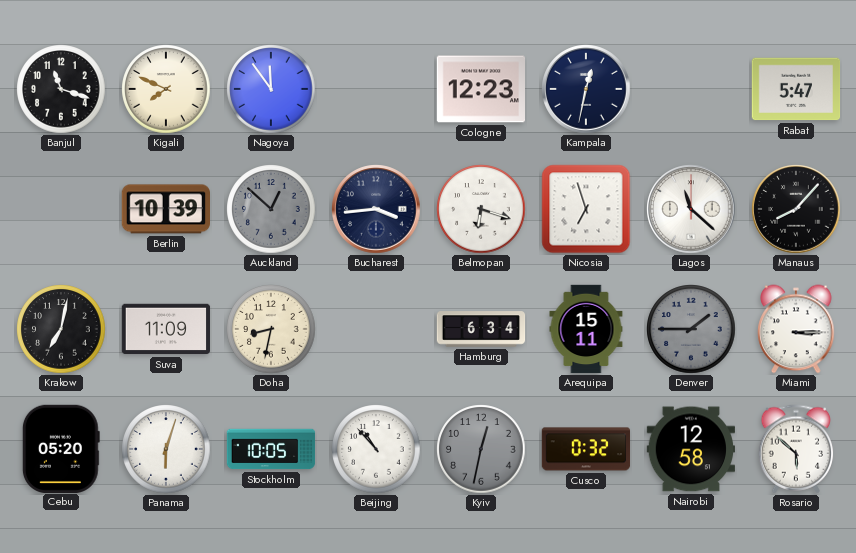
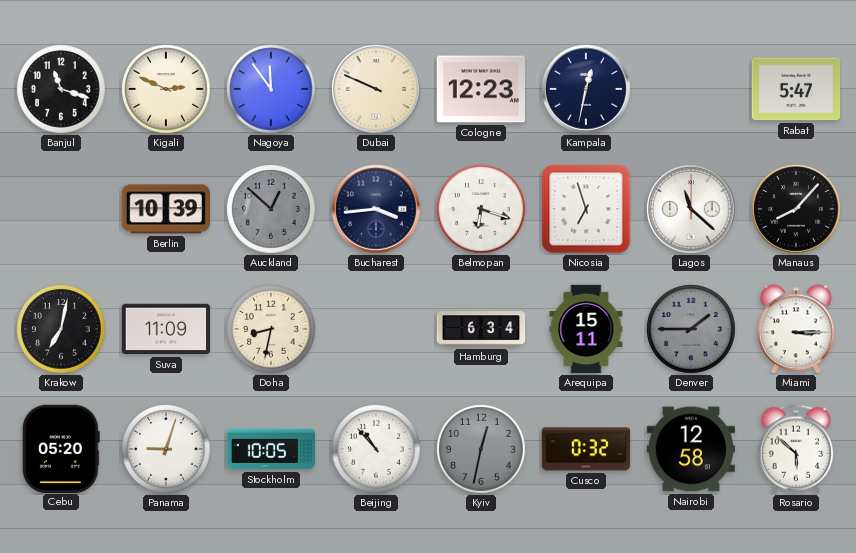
Kigali: 7:49 -> 2:49 (166, 89)
Dubai: none -> 9:49 (376, 89)
Panama: 6:03 -> 9:03 (166, 449)
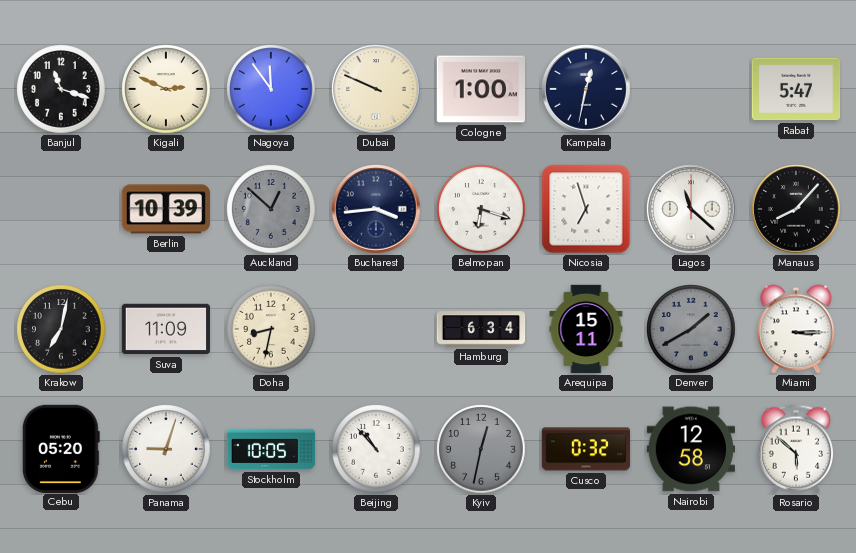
Cologne: 12:23 -> 1:00 (480, 89)
Denver: 1:45 -> 1:40 (691, 329)
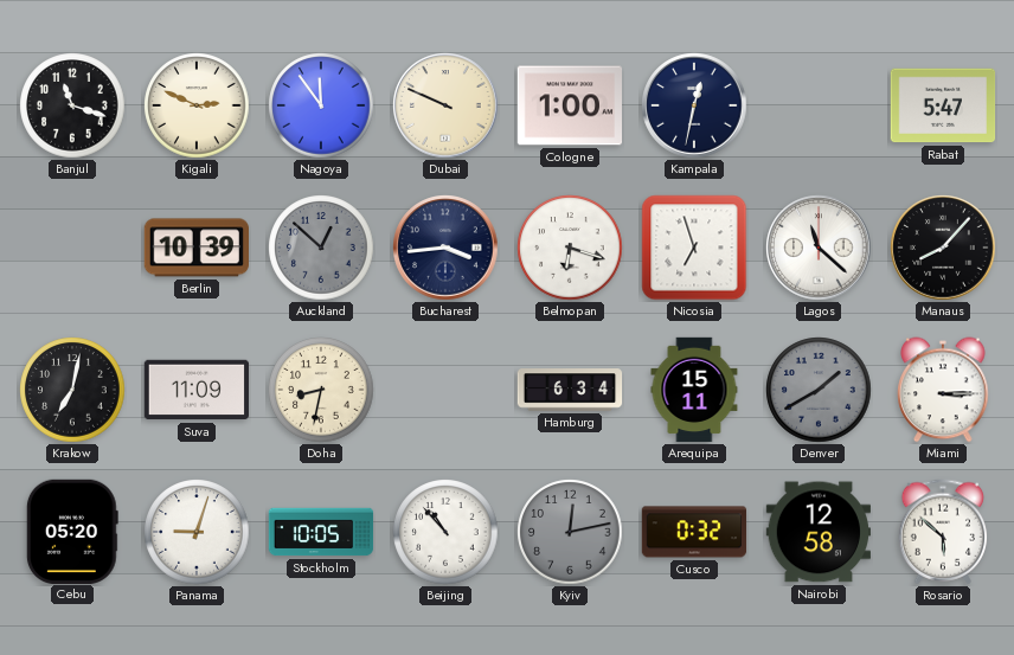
Kyiv: 12:32 -> 12:13 (570, 532)
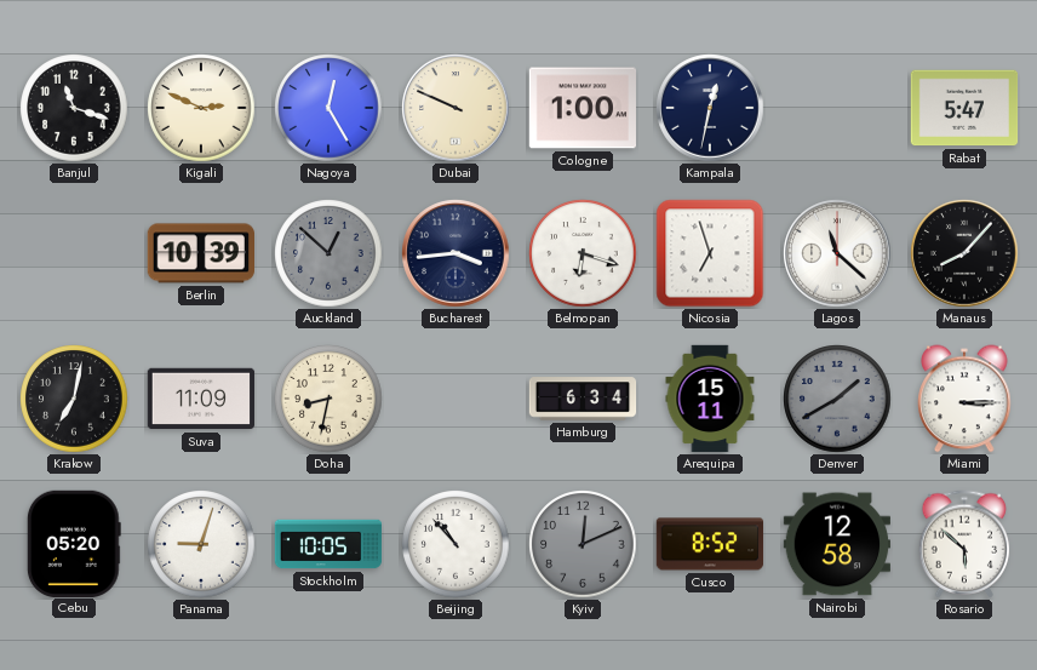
Nagoya: 11:54 -> 12:25 (328, 108)
Kyiv: 12:13 -> 12:11 (583, 544)
Cusco: 0:32 -> 8:52 (710, 544)
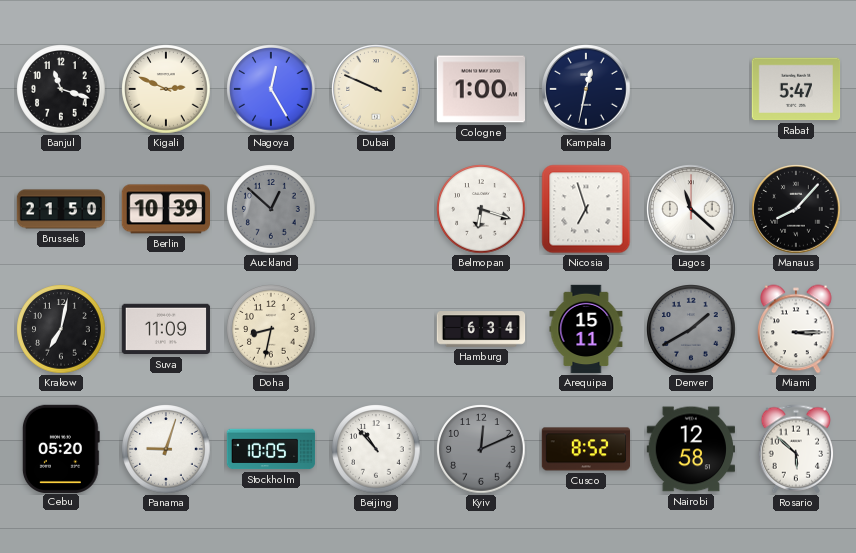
Brussels: none -> 21:50 (61, 209)
Bucharest: 3:44 -> none (456, 253)
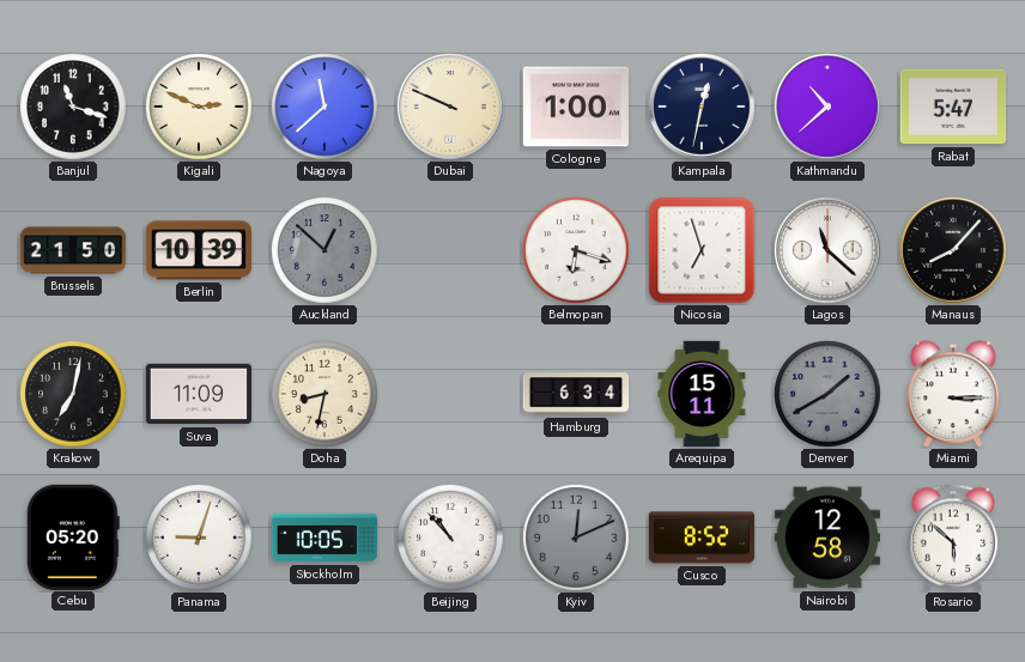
Nagoya: 12:25 -> 11:38 (325, 107)
Kathmandu: none -> 10:38 (827, 107)
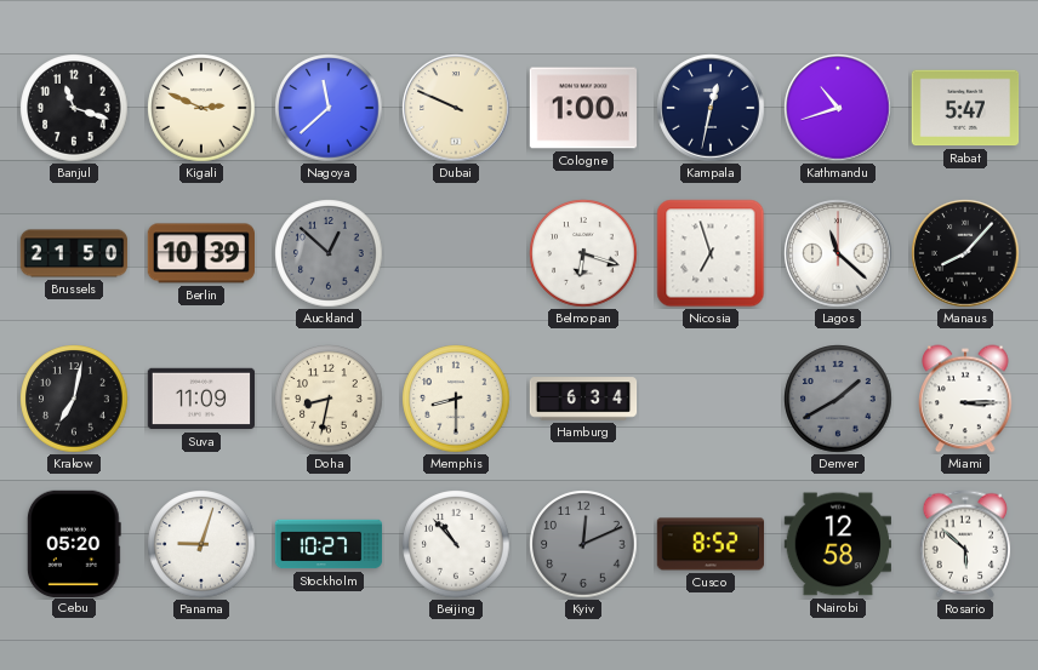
Kathmandu: 10:38 -> 10:42 (838, 108)
Memphis: none -> 8:30 (456, 399)
Arequipa: 15:11 -> none (702, 394)
Stockholm: 10:05 -> 10:27 (329, 544)
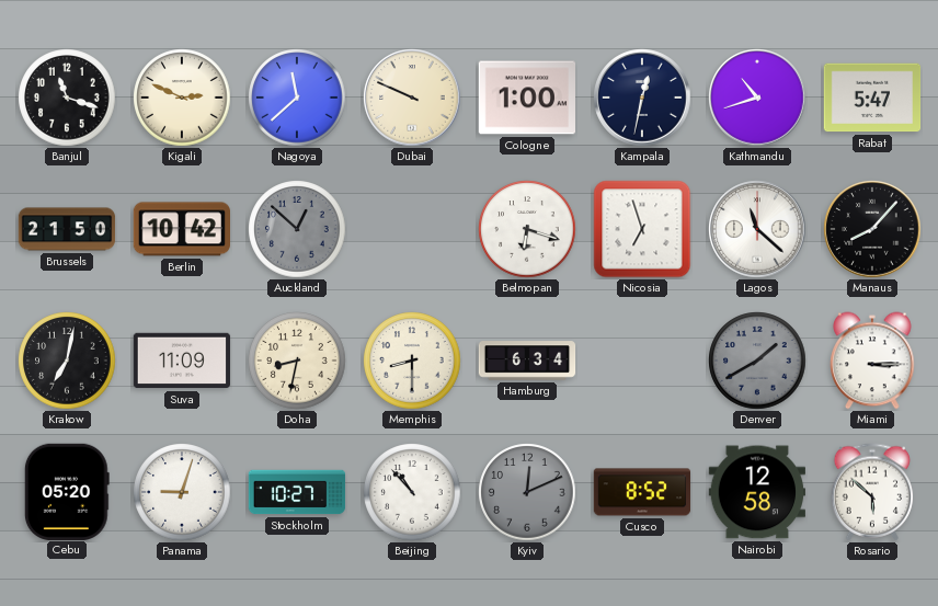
Berlin: 10:39 -> 10:42 (181, 229)
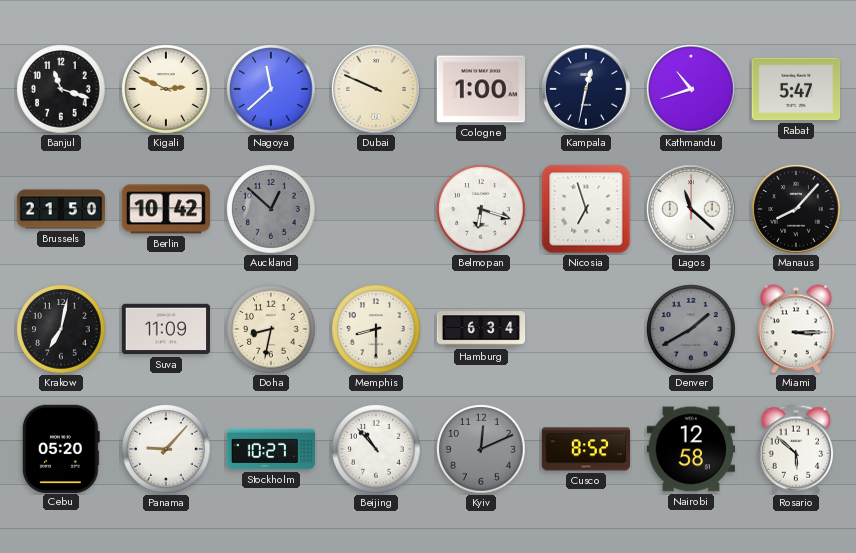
Panama: 9:03 -> 9:07 (166, 449)
